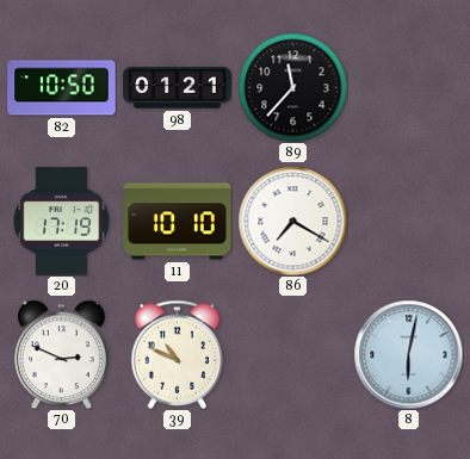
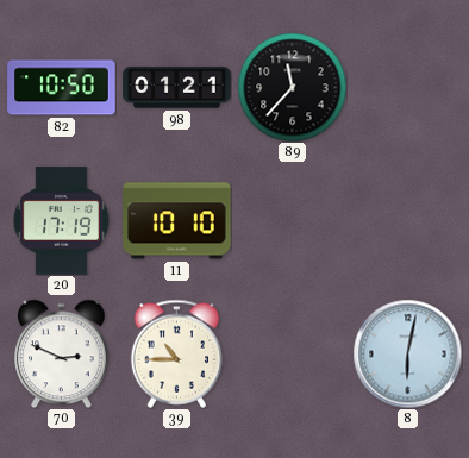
86: 7:20 -> none (292, 221)
39: 10:49 -> 10:45 (177, 353)
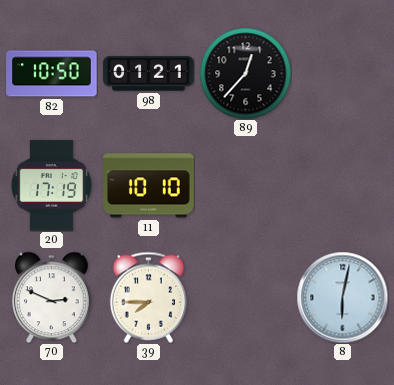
89: 11:37 -> 12:37 (245, 73)
39: 10:45 -> 7:45 (149, 297)
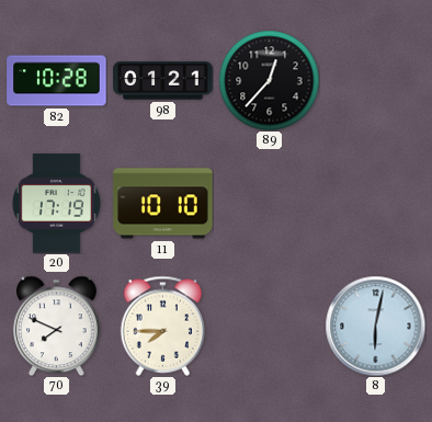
82: 10:50 -> 10:28 (57, 81)
70: 2:49 -> 7:49 (57, 326)
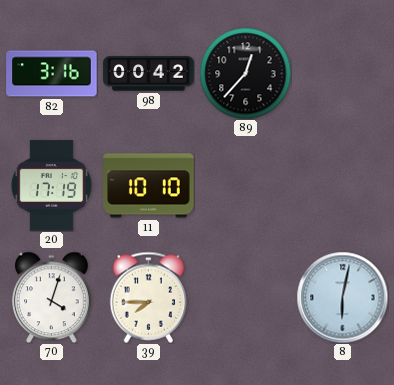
82: 10:28 -> 3:16 (52, 74)
98: 01:21 -> 00:42 (149, 74)
70: 7:49 -> 4:03 (52, 297)
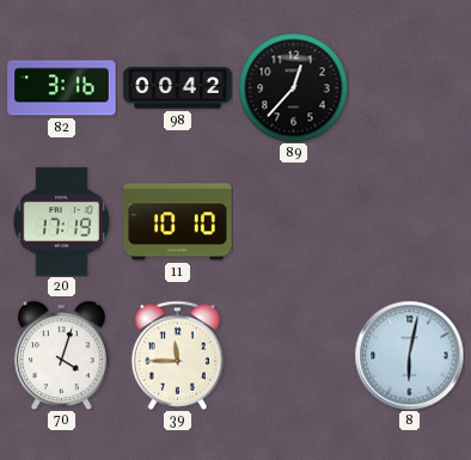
39: 7:45 -> 11:45 (178, 355)
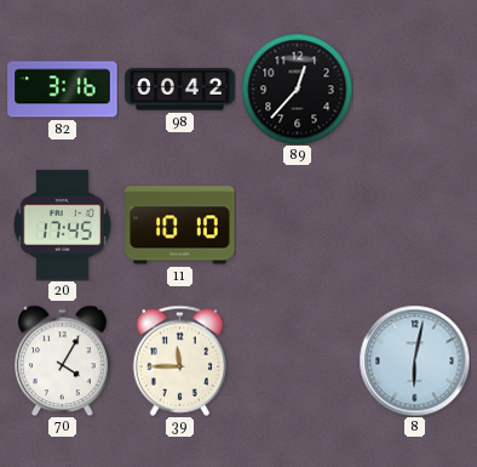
20: 17:19 -> 17:45 (62, 226)
70: 4:03 -> 4:05 (63, 360)
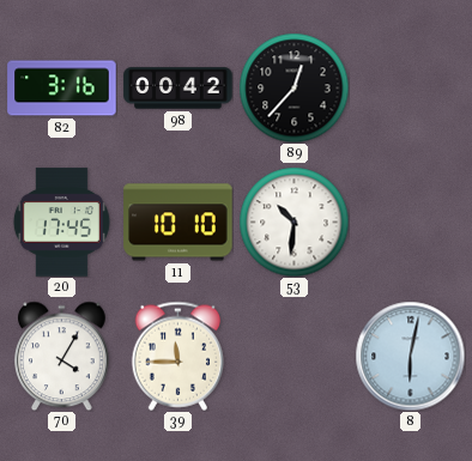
53: none -> 10:31 (294, 222)
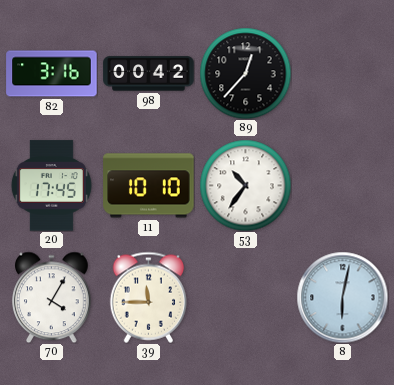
53: 10:31 -> 10:36 (245, 185)
